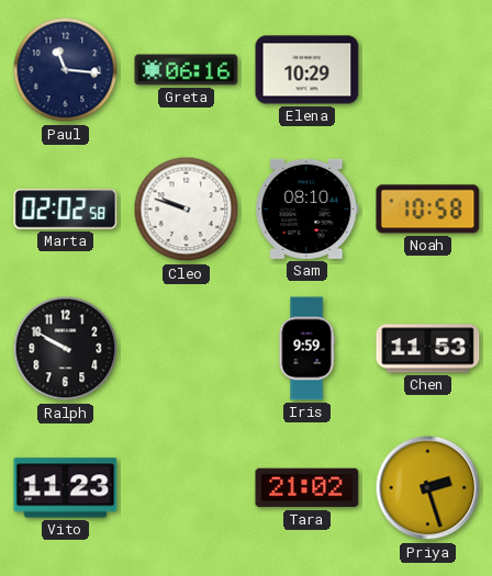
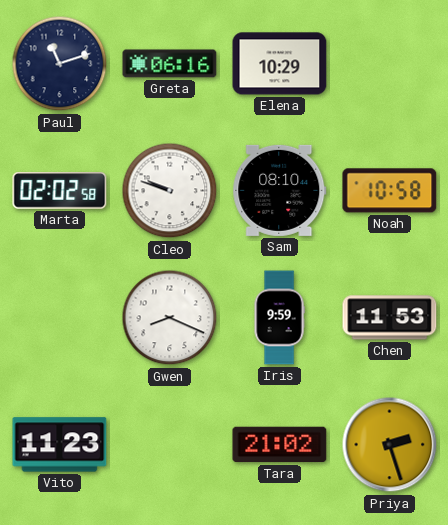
Paul: 11:16 -> 11:12 (60, 64)
Ralph: 9:50 -> none (66, 349)
Gwen: none -> 8:19 (170, 318)
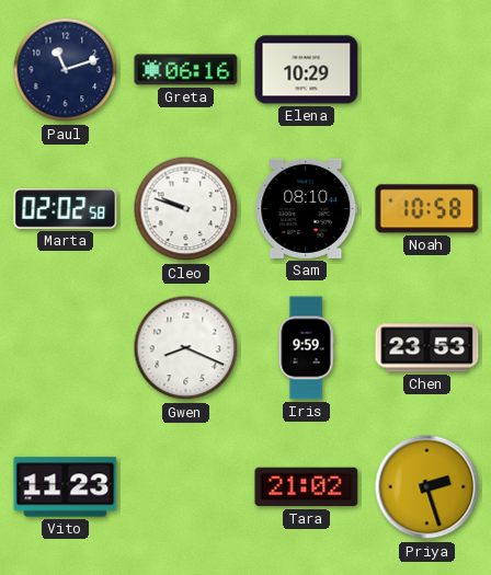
Chen: 11:53 -> 23:53 (427, 348)
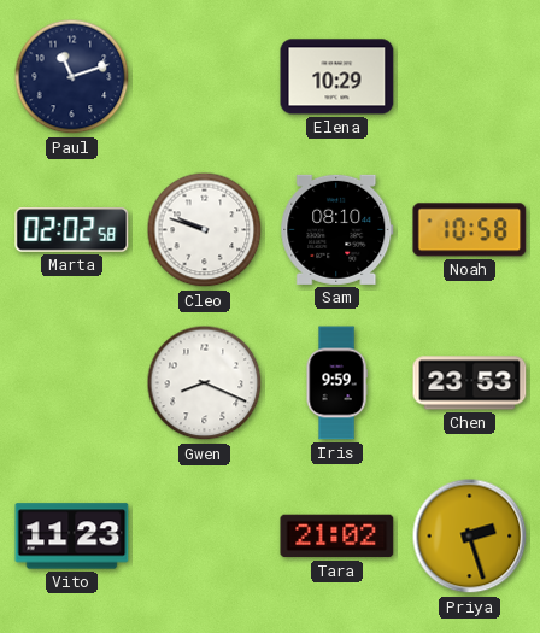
Greta: 06:16 -> none (186, 70)
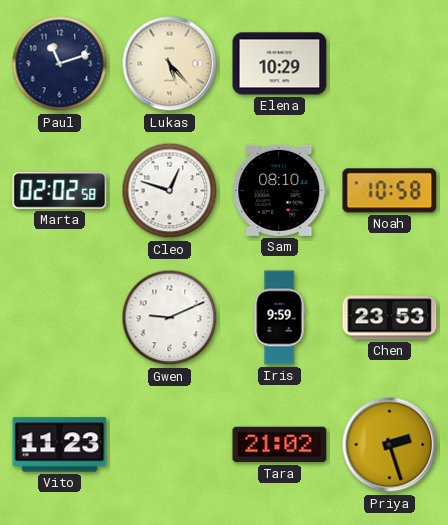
Lukas: none -> 5:23 (170, 64)
Cleo: 9:48 -> 12:48 (170, 191)
Gwen: 8:19 -> 9:11 (170, 318)
